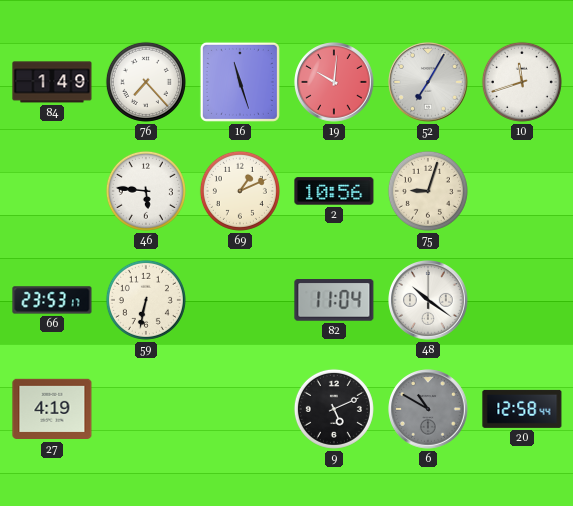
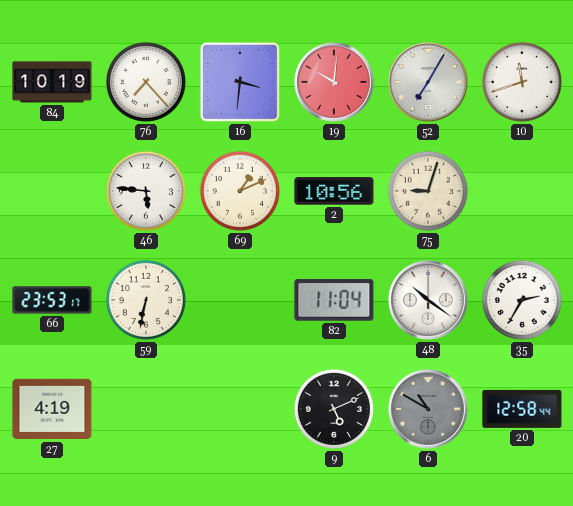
84: 1:49 -> 10:19 (52, 82)
16: 11:27 -> 3:31 (240, 82)
35: none -> 2:35 (522, 300)
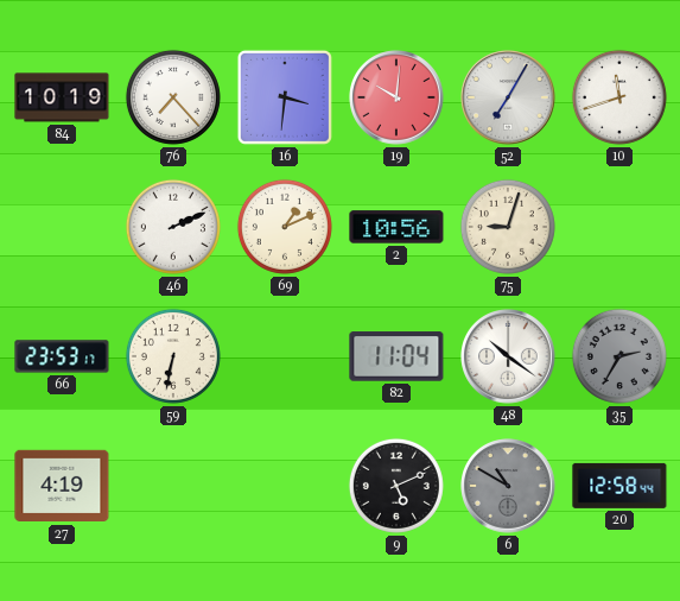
46: 5:46 -> 2:11 (173, 227)
35 dial: white -> grey (619, 356)
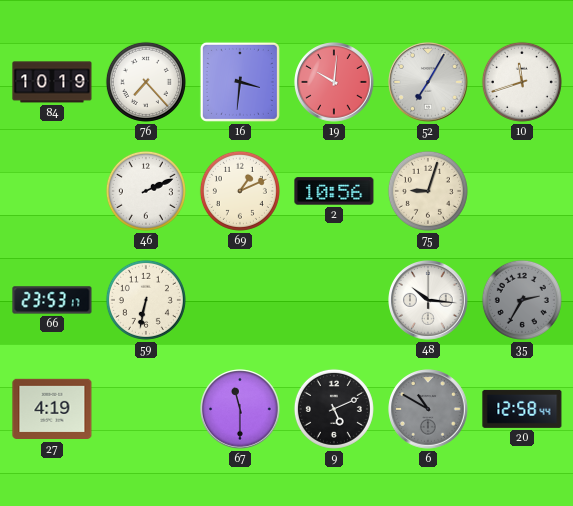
82: 11:04 -> none (396, 356)
48: 10:21 -> 10:16 (428, 300)
67: none -> 11:30 (240, 409)
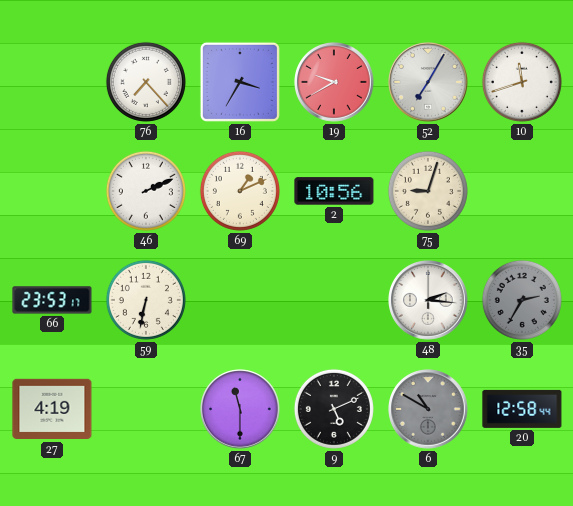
84: 10:19 -> none (52, 82)
16: 3:31 -> 3:35 (240, 82)
19: 10:01 -> 9:40 (334, 82)
48: 10:16 -> 2:16 (428, 300)
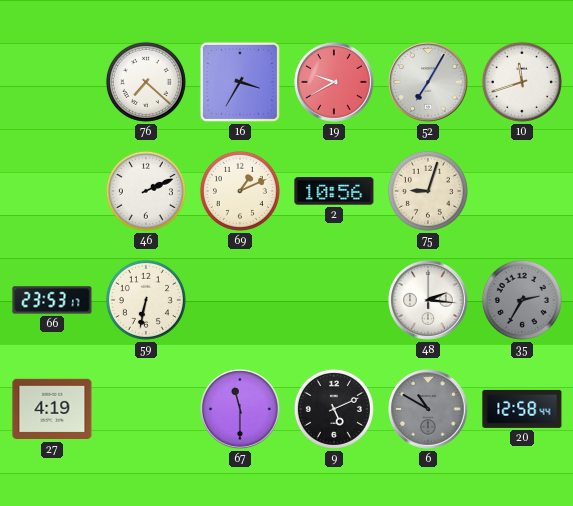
76: 7:23 -> 7:22 (146, 82)
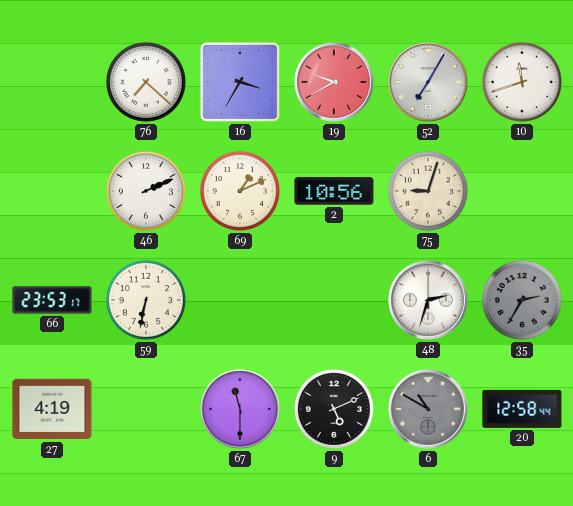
48: 2:16 -> 2:33 (428, 300)
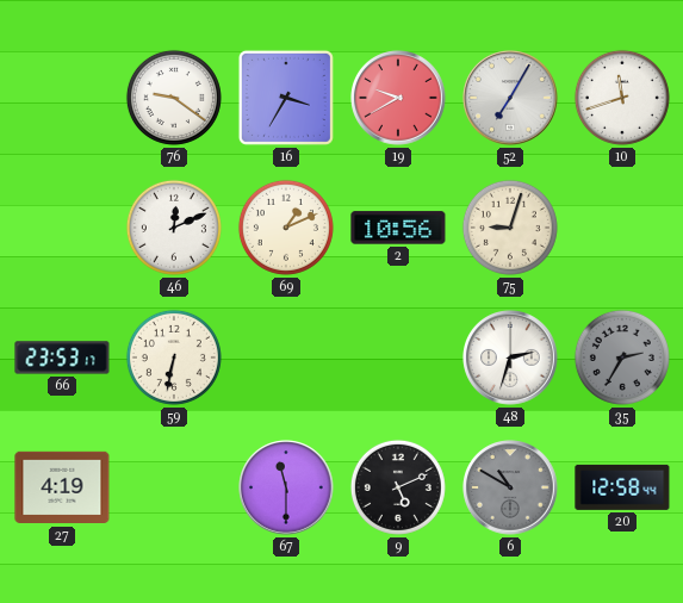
76: 7:22 -> 9:21 (174, 98)
46: 2:11 -> 12:11 (174, 228)
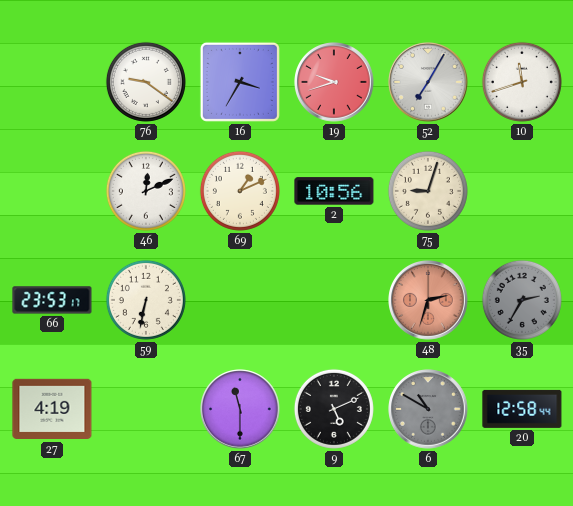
19: 9:40 -> 9:42 (334, 82)
48 dial: white -> salmon (428, 300)
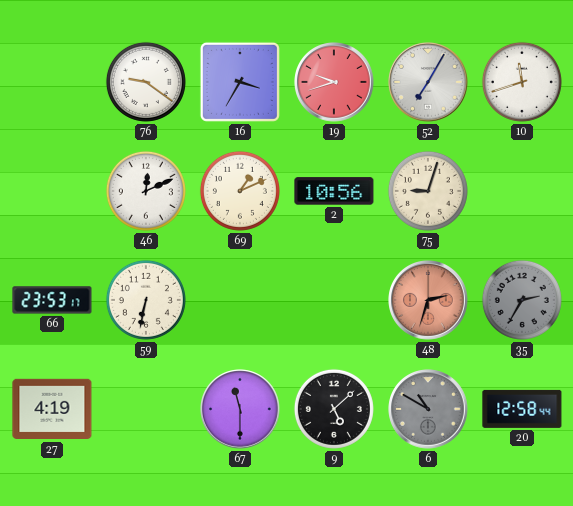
9: 5:11 -> 5:08 (334, 409)
